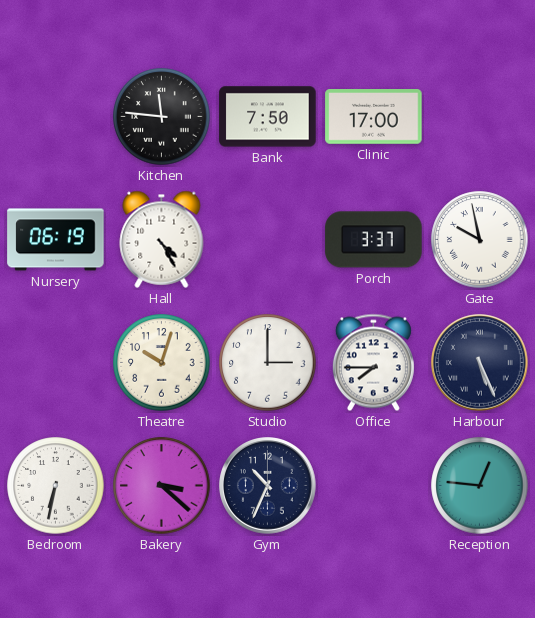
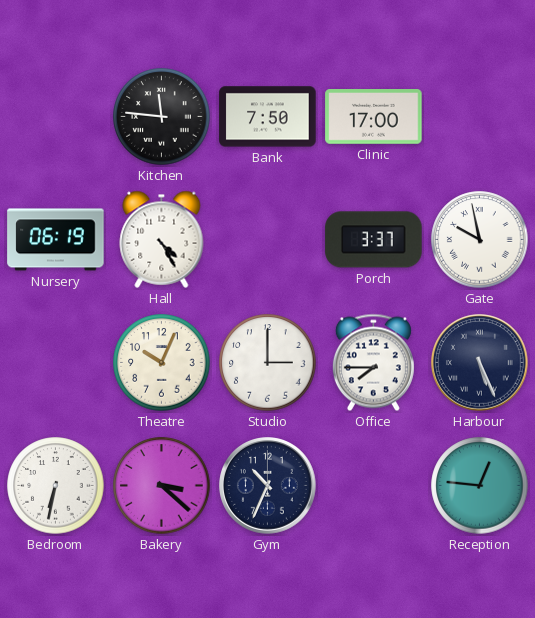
Theatre: 10:03 -> 10:04 (162, 363)
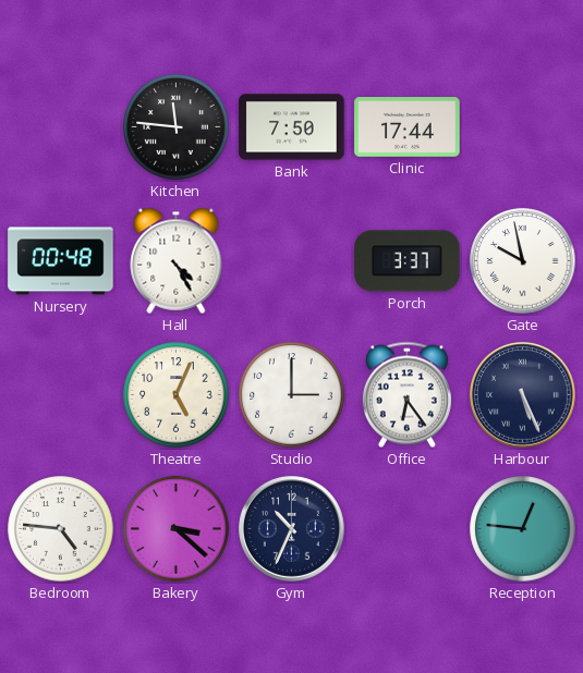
Clinic: 17:00 -> 17:44 (408, 127)
Nursery: 06:19 -> 00:48 (61, 261)
Theatre: 10:04 -> 5:04 (177, 395)
Office: 7:45 -> 6:24 (406, 395)
Bedroom: 6:32 -> 4:46 (61, 529)
